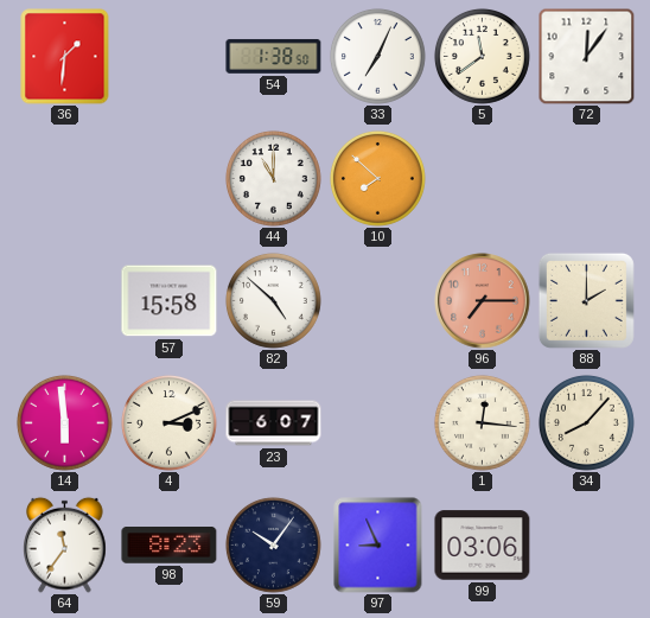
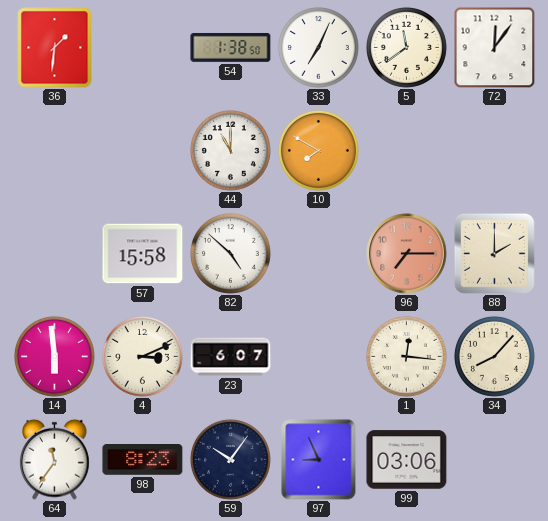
10: 7:52 -> 7:50 (318, 150)
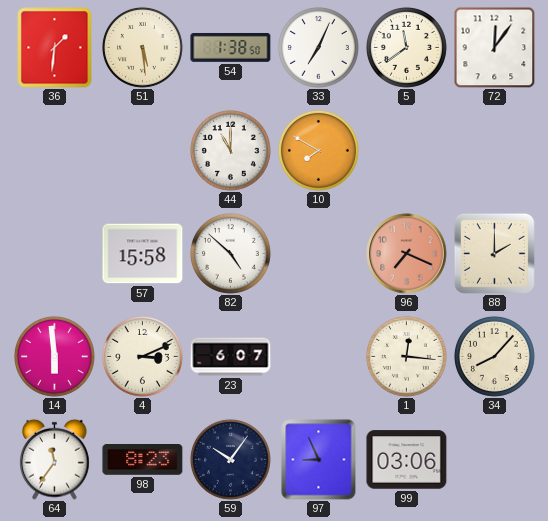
51: none -> 5:29 (142, 47)
96: 7:15 -> 7:19 (407, 254)
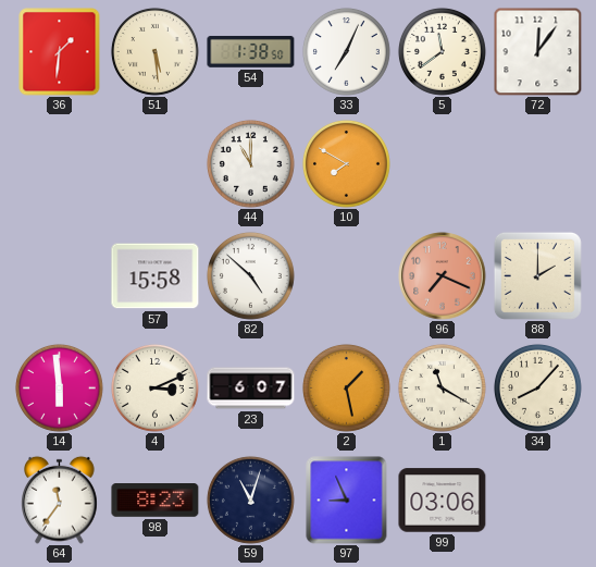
2: none -> 1:28 (346, 387)
1: 12:16 -> 11:20 (442, 387)
59: 10:06 -> 11:03 (250, 500)
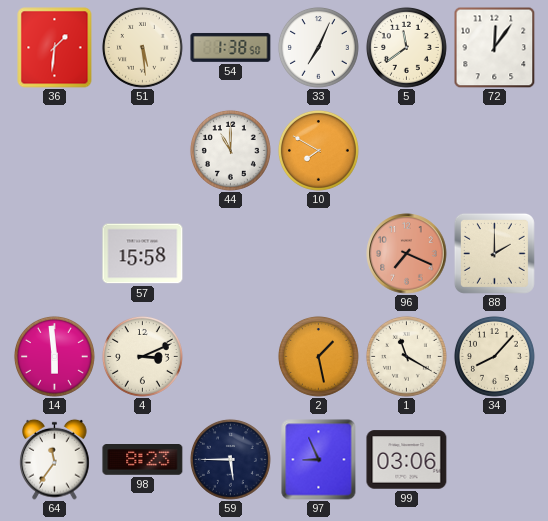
82: 4:52 -> none (250, 275)
23: 6:07 -> none (251, 389)
59: 11:03 -> 5:45 (230, 459)
